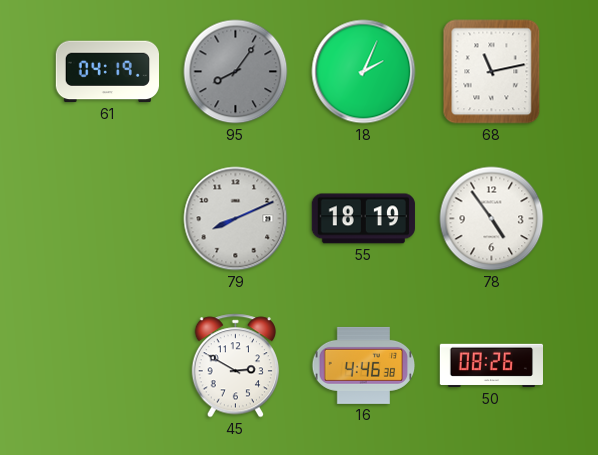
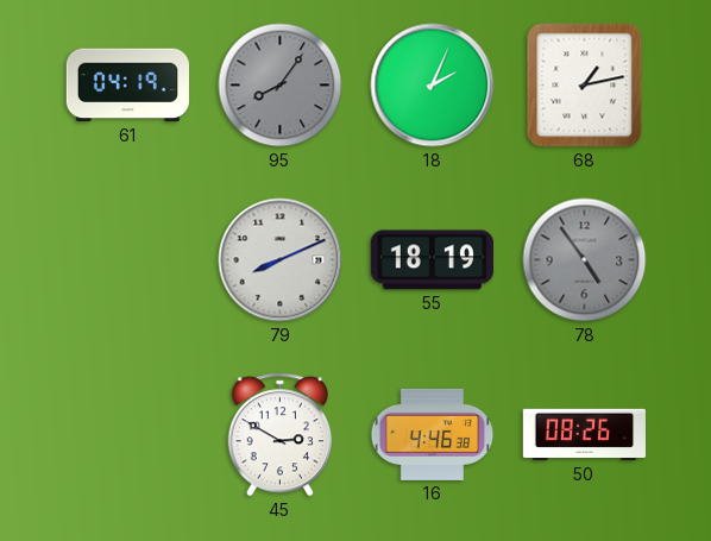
68: 11:13 -> 1:13 (585, 86)
78 dial: white -> grey (585, 260)
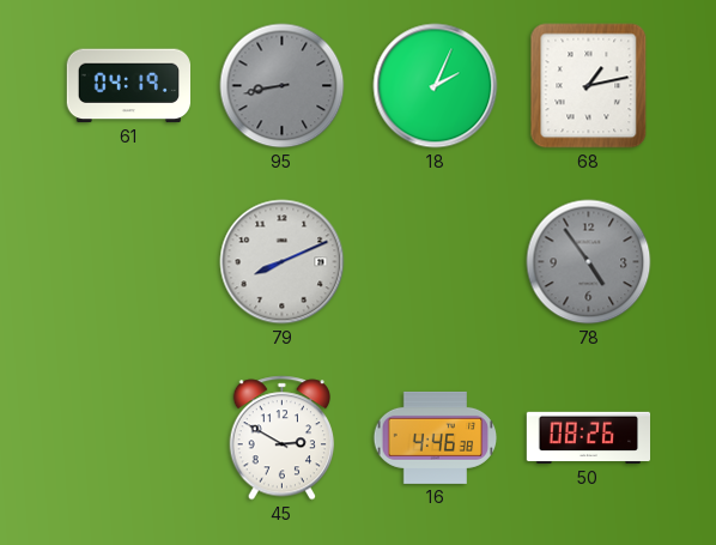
95: 8:06 -> 8:43 (283, 86)
55: 18:19 -> none (432, 260)
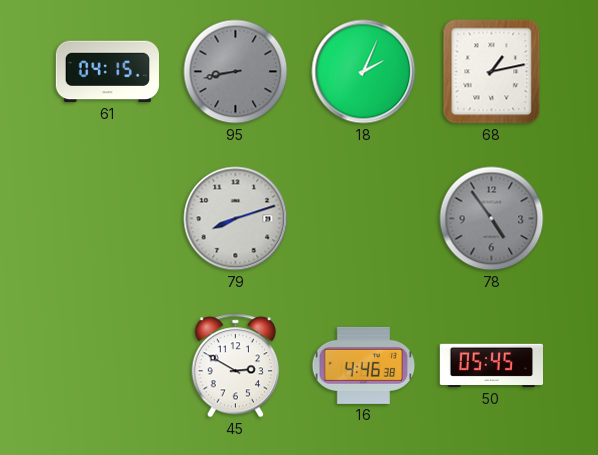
61: 04:19 -> 04:15 (107, 72)
79: 8:11 -> 8:12 (236, 219)
50: 08:26 -> 05:45 (491, 366)
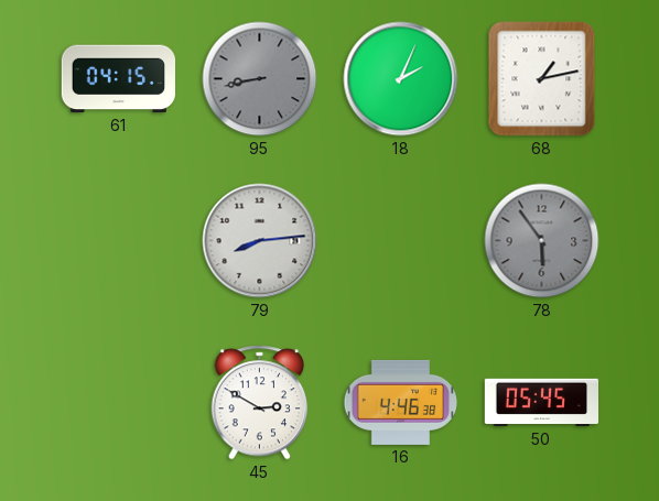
79: 8:12 -> 8:14 (260, 241)
78: 4:54 -> 5:54 (542, 241)
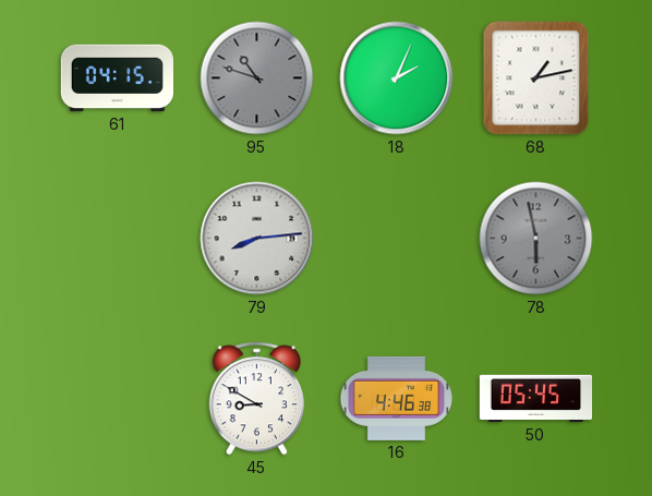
95: 8:43 -> 10:48 (257, 78)
78: 5:54 -> 5:58 (536, 239)
45: 2:50 -> 8:50 (257, 399)
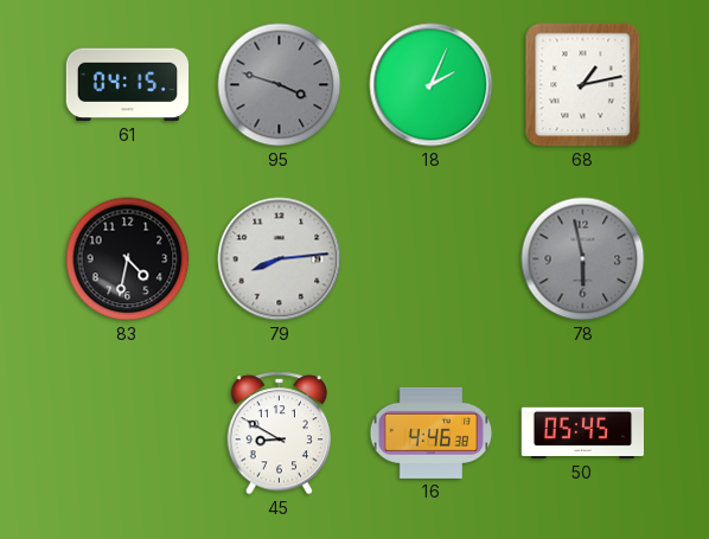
95: 10:48 -> 3:48 (280, 85)
83: none -> 4:32 (128, 259)
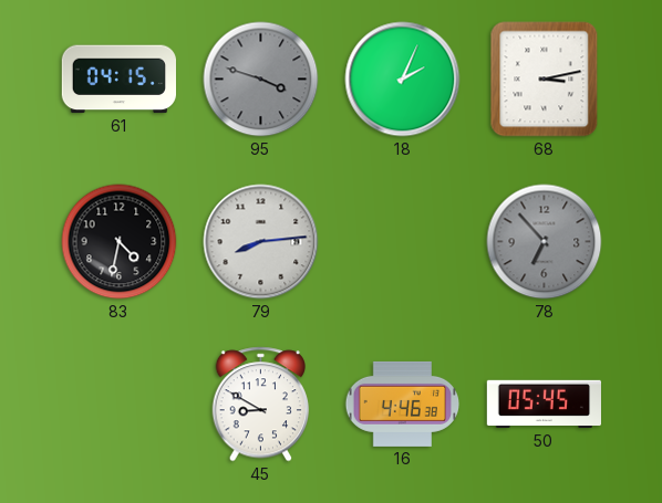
68: 1:13 -> 3:13 (545, 80)
78: 5:58 -> 6:53 (545, 242)
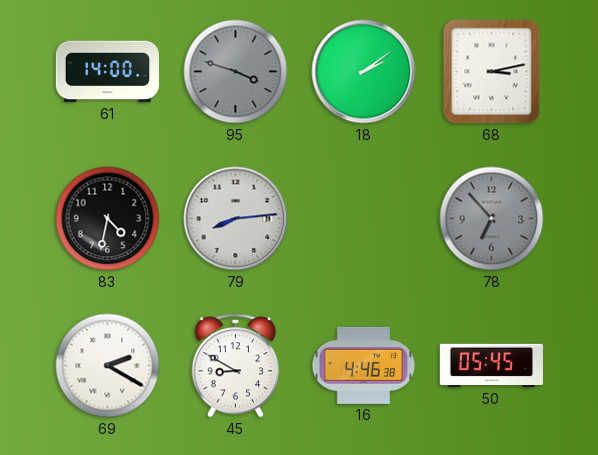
61: 04:15 -> 14:00 (107, 72)
18: 2:04 -> 2:09 (364, 72)
69: none -> 2:20 (108, 366)
